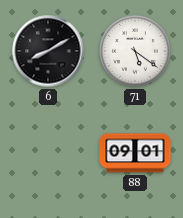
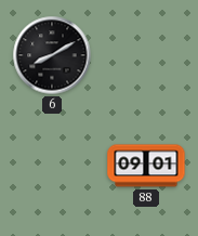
71: 5:21 -> none (136, 52)
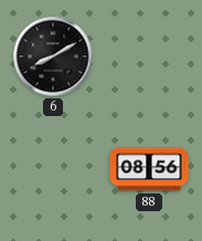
88: 09:01 -> 08:56 (149, 169)
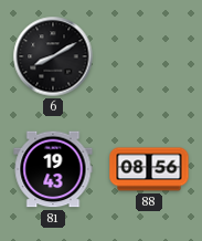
81: none -> 19:43 (53, 169)
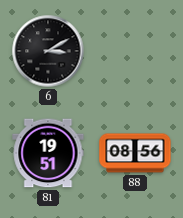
6: 8:10 -> 3:10 (48, 51)
81: 19:43 -> 19:51 (48, 153)
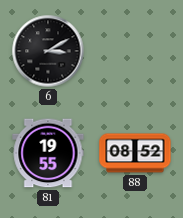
81: 19:51 -> 19:55 (48, 153)
88: 08:56 -> 08:52 (135, 153)
